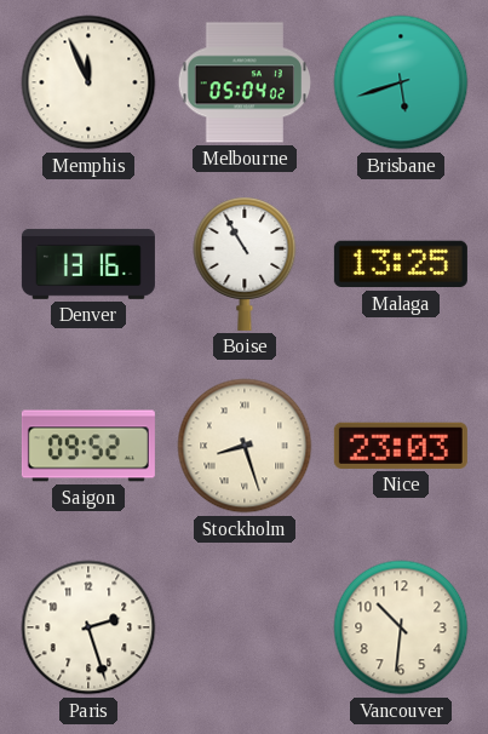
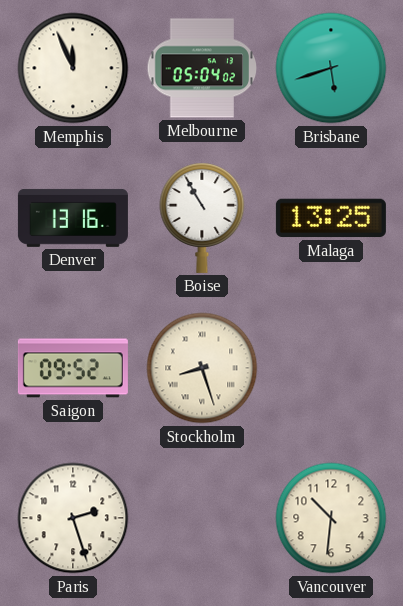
Nice: 23:03 -> none (401, 446)
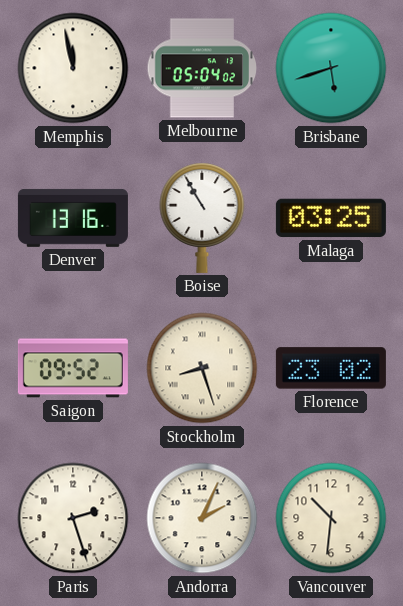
Memphis: 11:56 -> 11:58 (73, 68)
Malaga: 13:25 -> 03:25 (331, 218)
Florence: none -> 23:02 (331, 368)
Andorra: none -> 2:04 (202, 518)
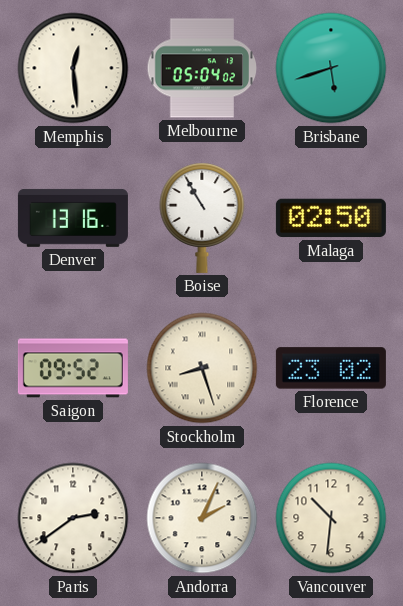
Memphis: 11:58 -> 12:29 (73, 68)
Malaga: 03:25 -> 02:50 (331, 218)
Paris: 2:27 -> 2:39 (73, 518)
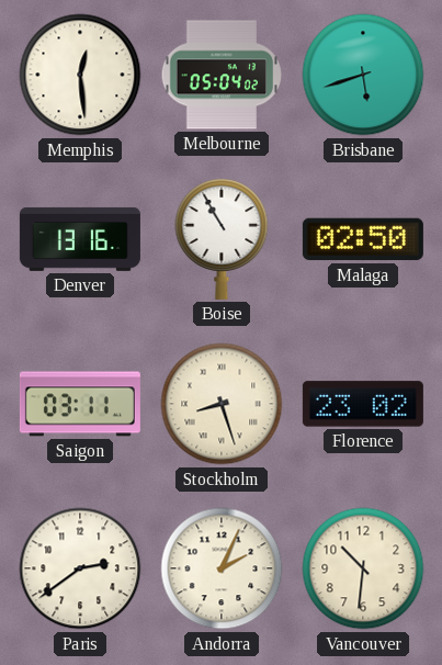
Saigon: 09:52 -> 03:11 (80, 404)
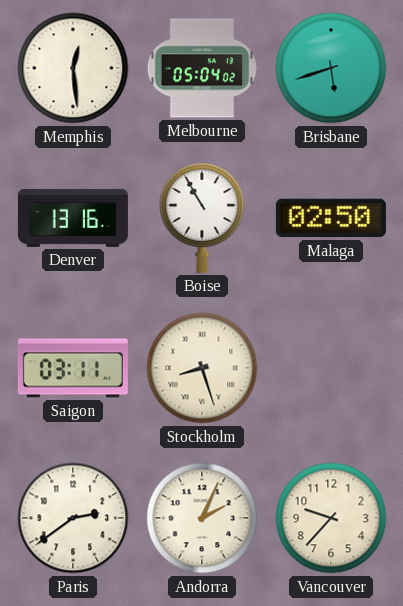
Florence: 23:02 -> none (363, 404)
Vancouver: 10:31 -> 9:37 (331, 518)
